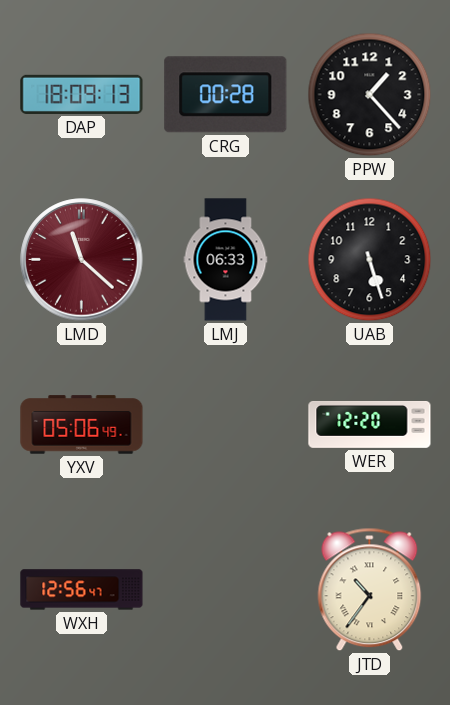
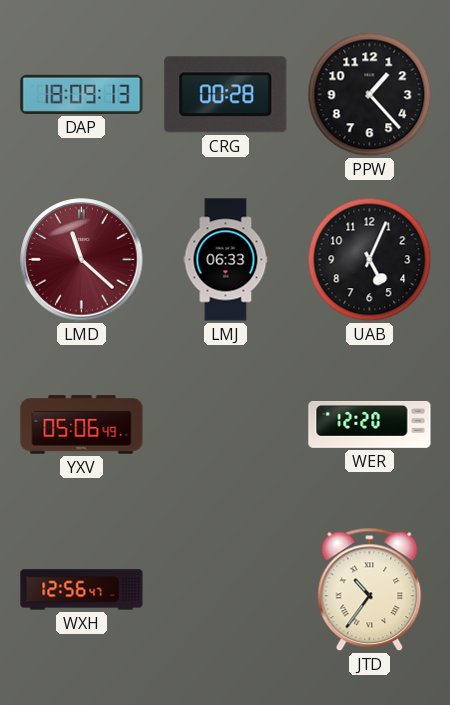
UAB: 5:27 -> 5:04 (370, 260)
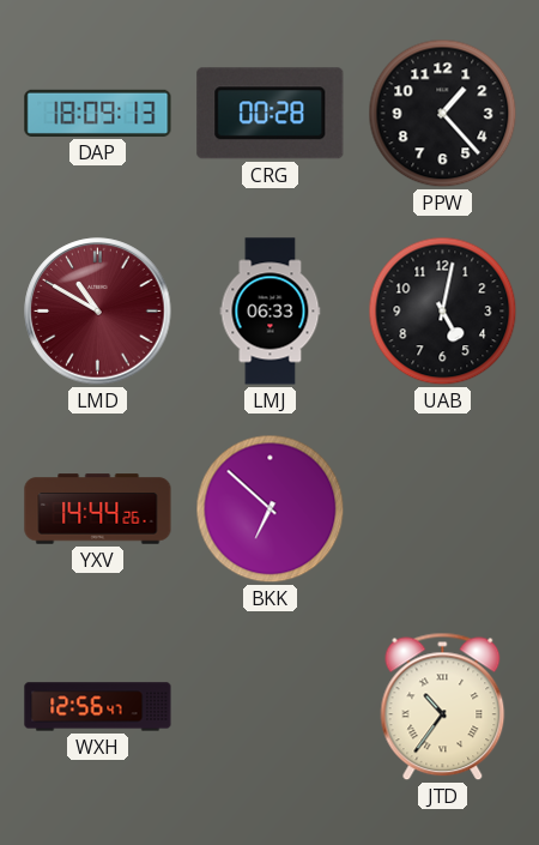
LMD: 11:22 -> 10:50 (98, 312)
UAB: 5:04 -> 5:02 (443, 312)
YXV: 05:06 -> 14:44 (98, 509)
BKK: none -> 6:52 (271, 509)
WER: 12:20 -> none (370, 424)
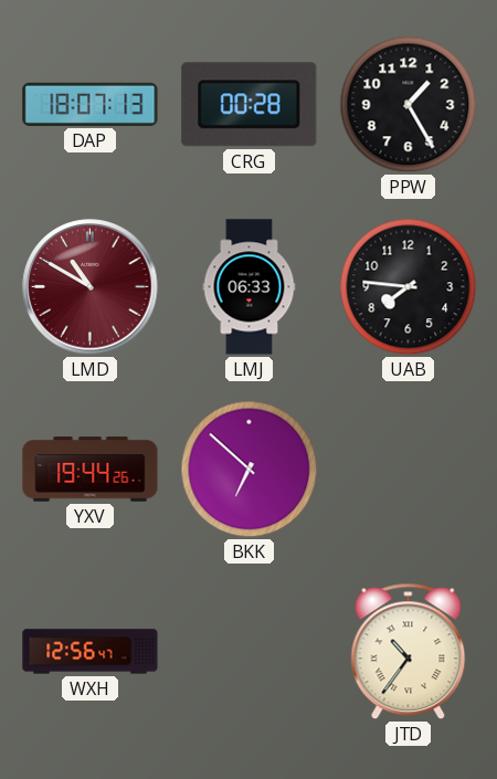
DAP: 18:09 -> 18:07 (91, 104)
PPW: 1:23 -> 1:25 (409, 105)
UAB: 5:02 -> 7:46 (409, 287)
YXV: 14:44 -> 19:44 (91, 470)
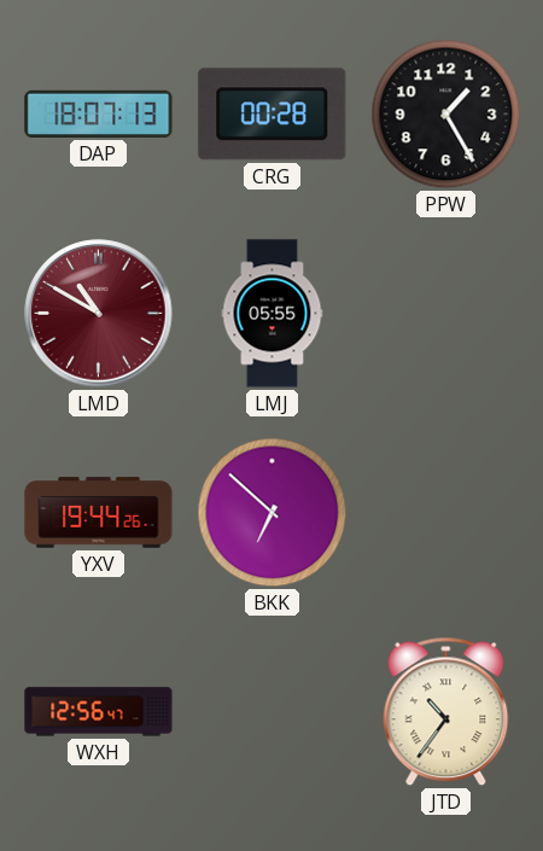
LMJ: 06:33 -> 05:55 (273, 314)
UAB: 7:46 -> none (409, 287)
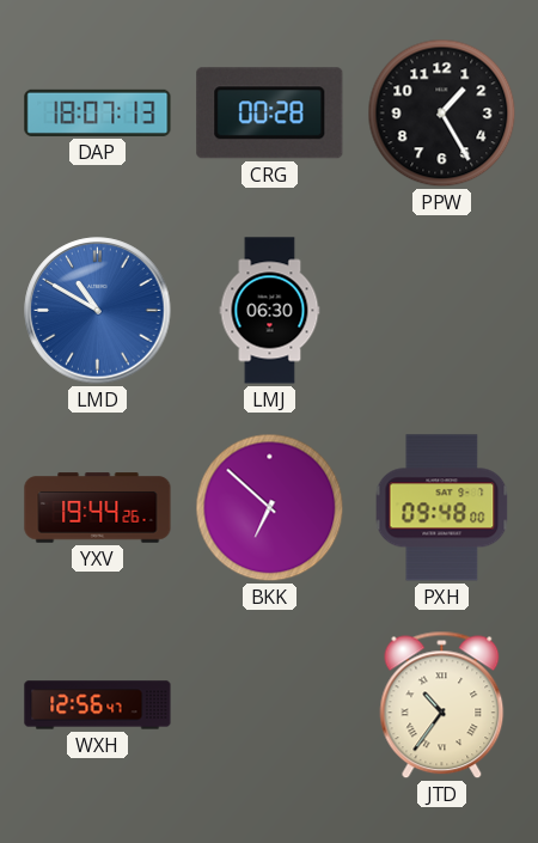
LMD dial: burgundy -> blue (98, 311)
LMJ: 05:55 -> 06:30 (270, 311)
PXH: none -> 09:48 (442, 508)
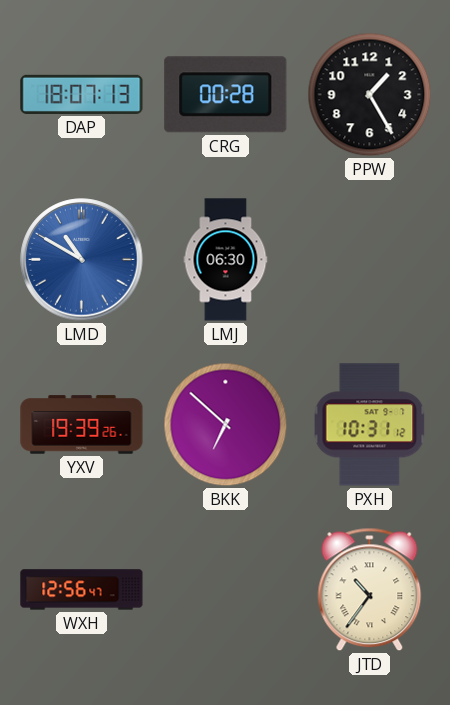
YXV: 19:44 -> 19:39 (82, 425)
PXH: 09:48 -> 10:31 (370, 425)
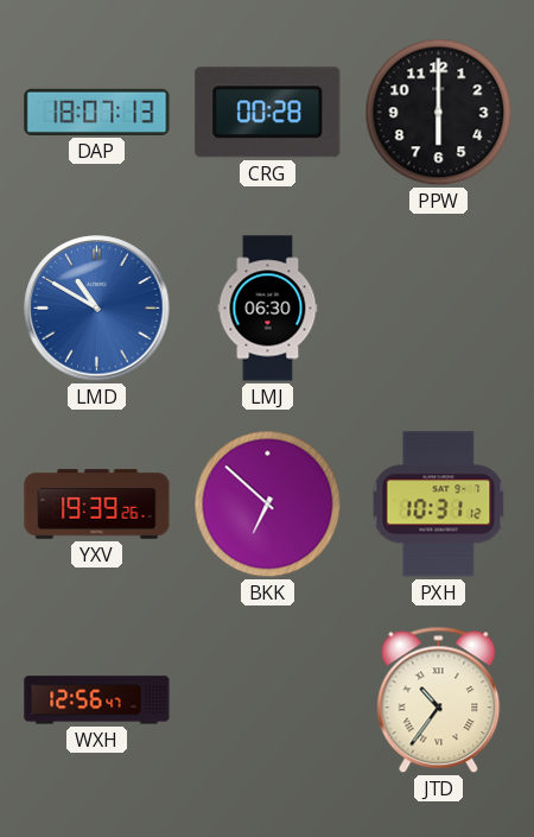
PPW: 1:25 -> 6:00 (439, 113)
